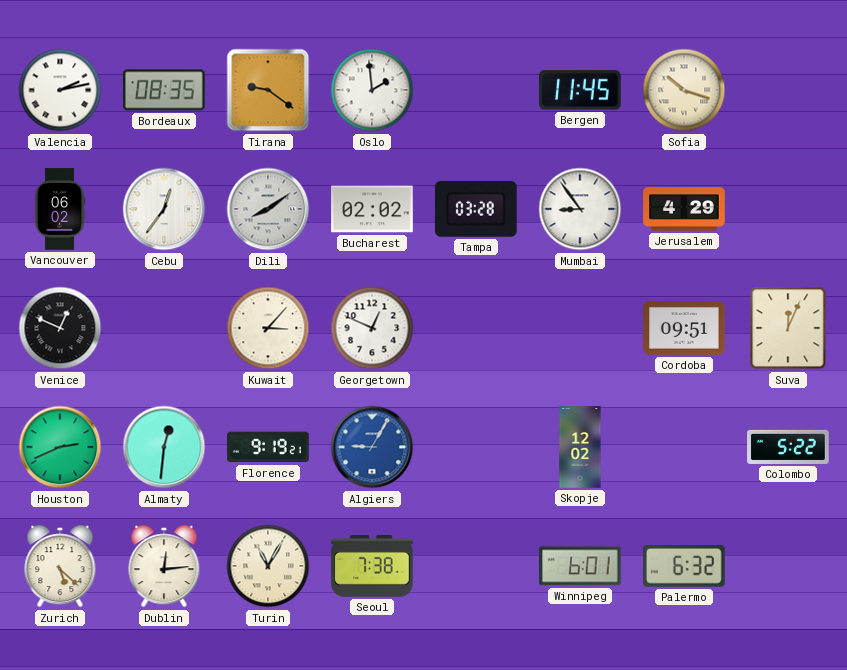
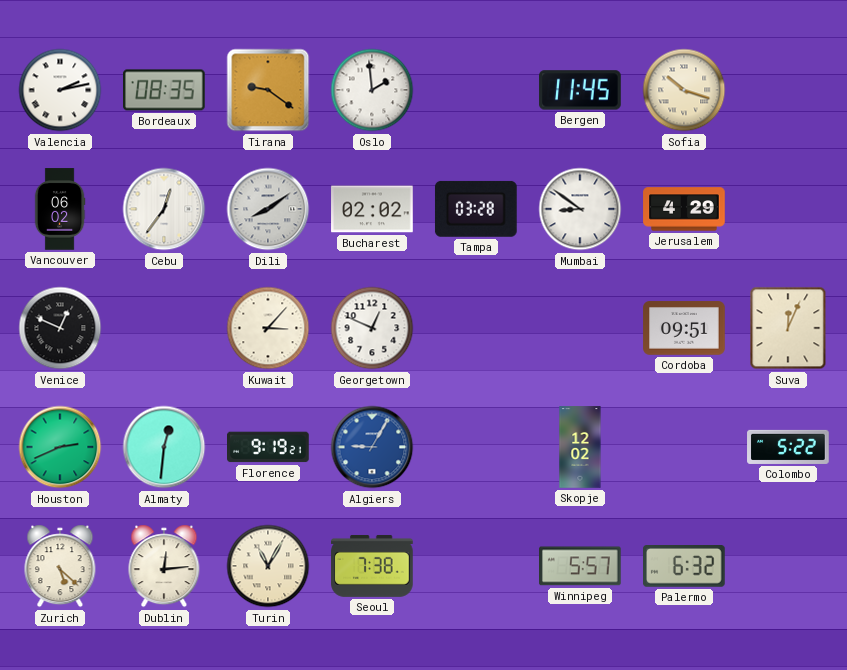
Mumbai: 8:54 -> 8:51 (580, 209)
Winnipeg: 6:01 -> 5:57 (581, 566)
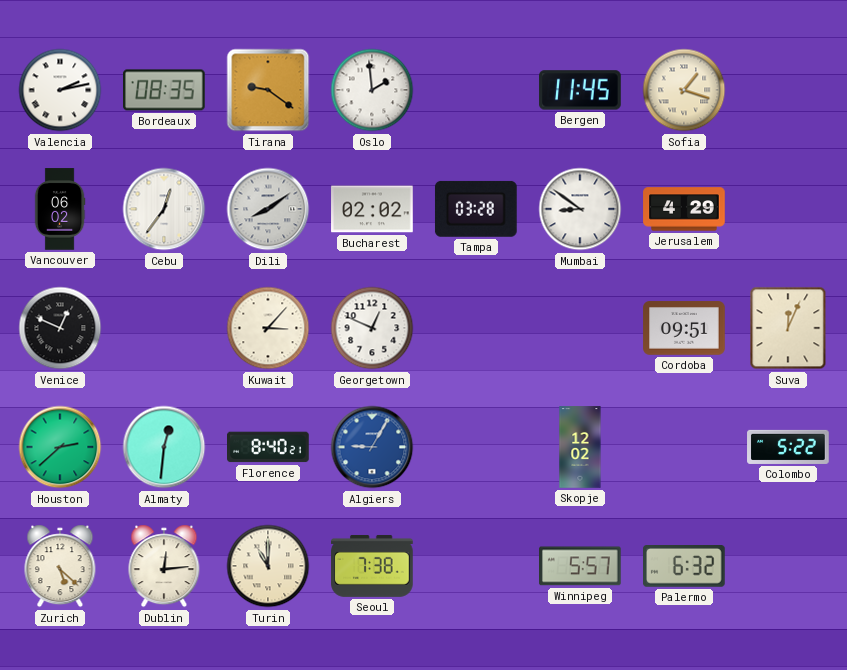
Sofia: 10:18 -> 1:18 (684, 90)
Houston: 2:41 -> 2:38 (60, 447)
Florence: 9:19 -> 8:40 (268, 447)
Turin: 11:05 -> 11:00 (268, 566)
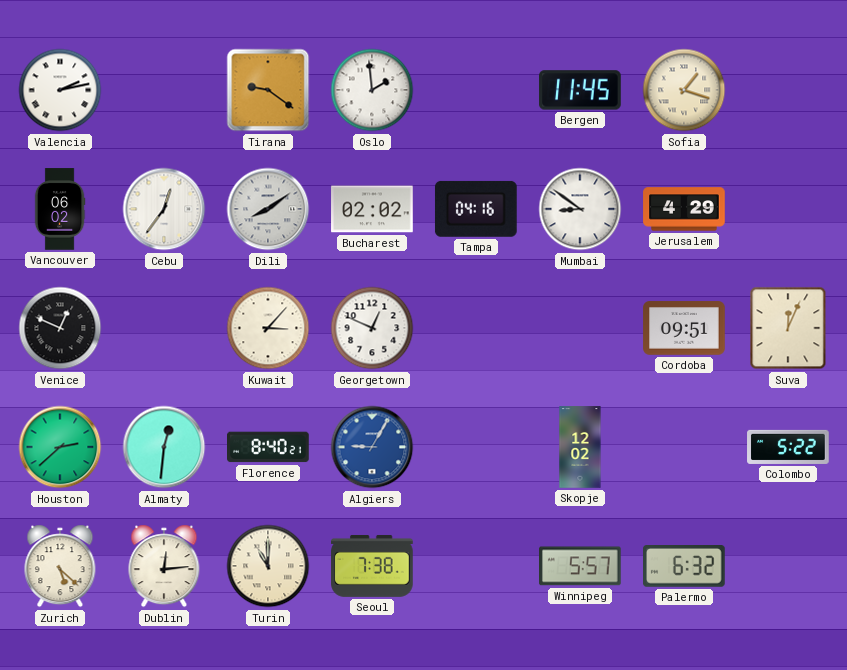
Bordeaux: 08:35 -> none (165, 90)
Tampa: 03:28 -> 04:16 (476, 209)
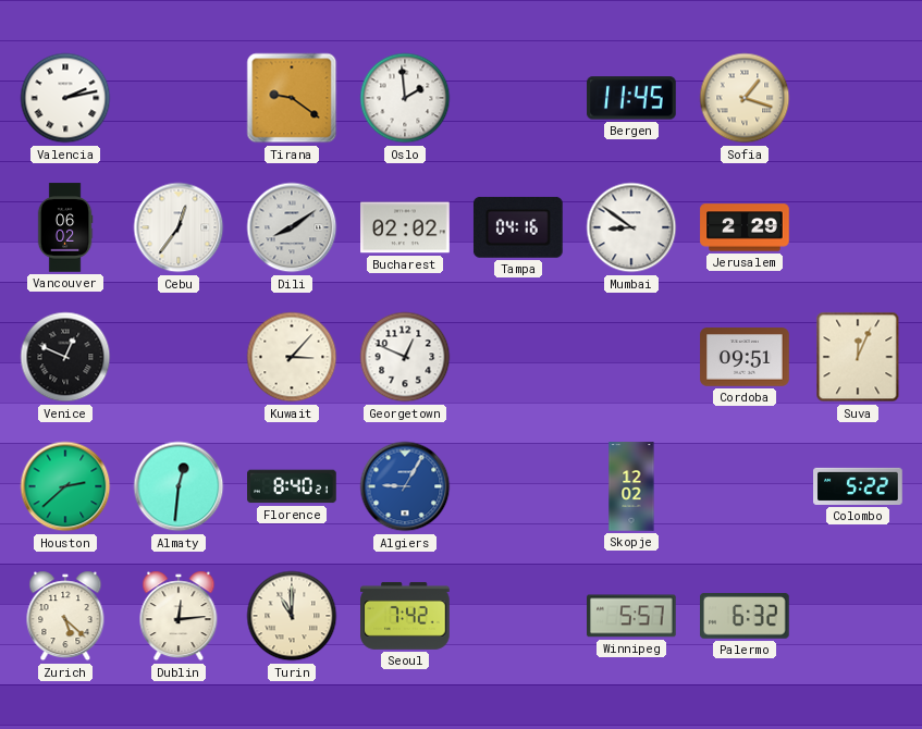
Jerusalem: 4:29 -> 2:29 (745, 227)
Seoul: 7:38 -> 7:42 (405, 616)
